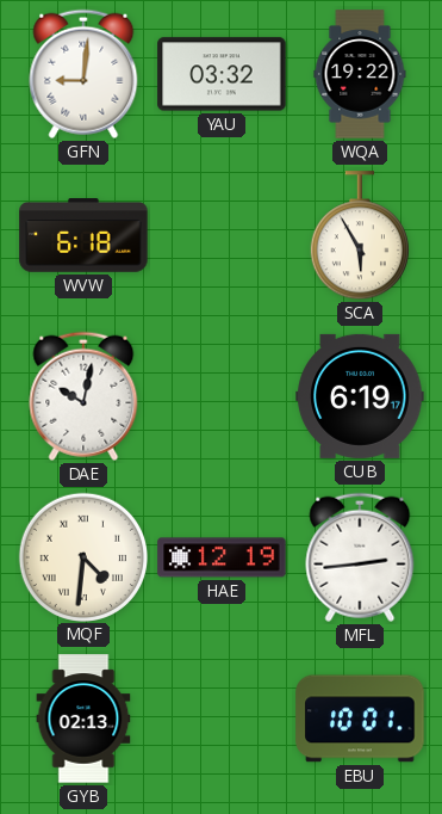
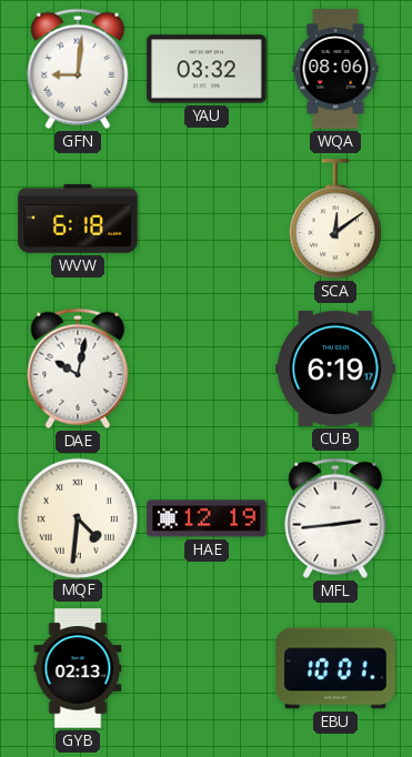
WQA: 19:22 -> 08:06 (335, 69)
SCA: 5:55 -> 12:09 (335, 220)
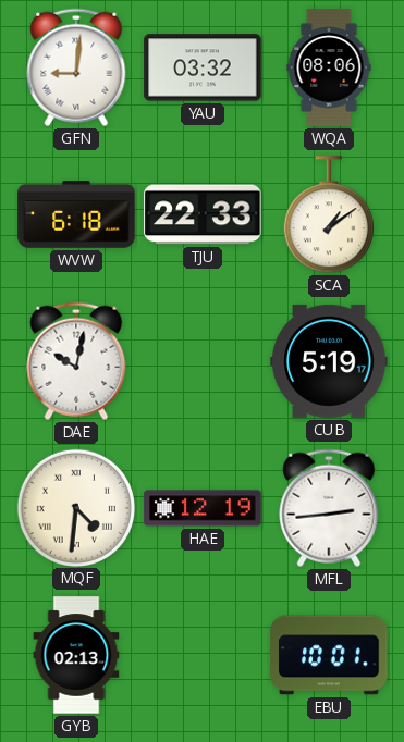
TJU: none -> 22:33 (203, 214)
SCA: 12:09 -> 1:09 (329, 215)
CUB: 6:19 -> 5:19 (329, 361)
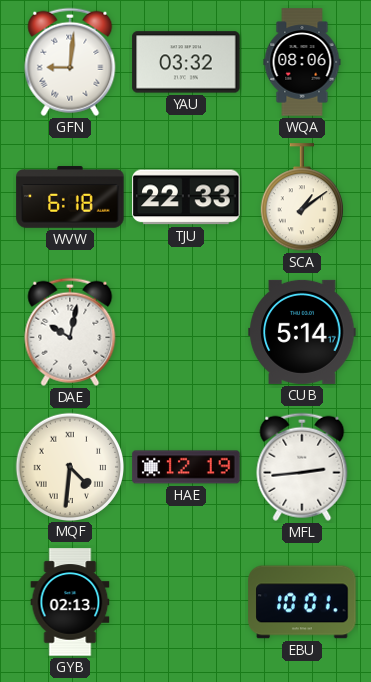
CUB: 5:19 -> 5:14 (302, 332)
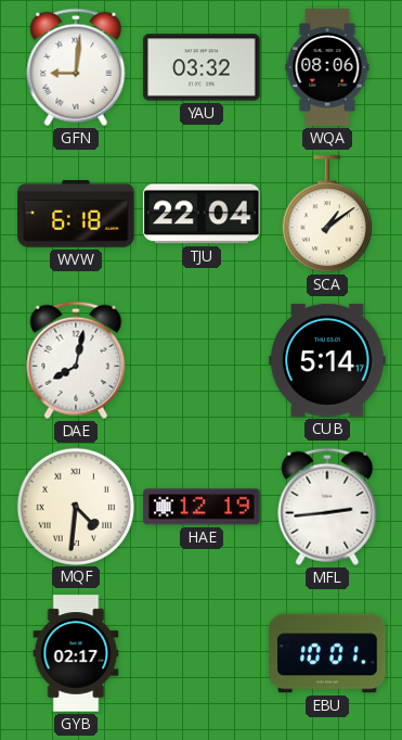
TJU: 22:33 -> 22:04 (202, 214)
DAE: 10:02 -> 8:02 (76, 360)
GYB: 02:13 -> 02:17 (76, 653)
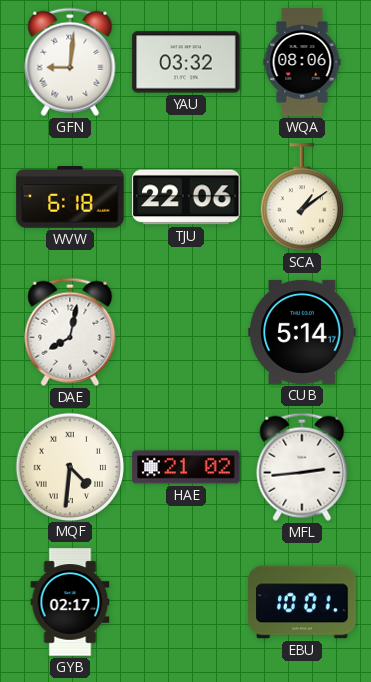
TJU: 22:04 -> 22:06 (186, 197)
HAE: 12:19 -> 21:02 (186, 467)
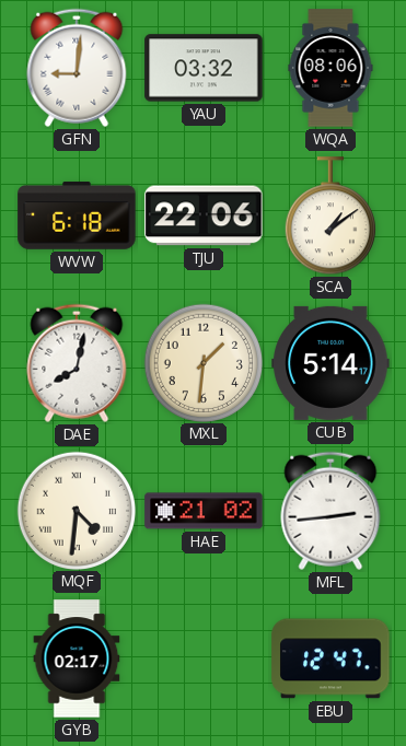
MXL: none -> 1:31 (202, 362)
EBU: 10:01 -> 12:47 (330, 658)
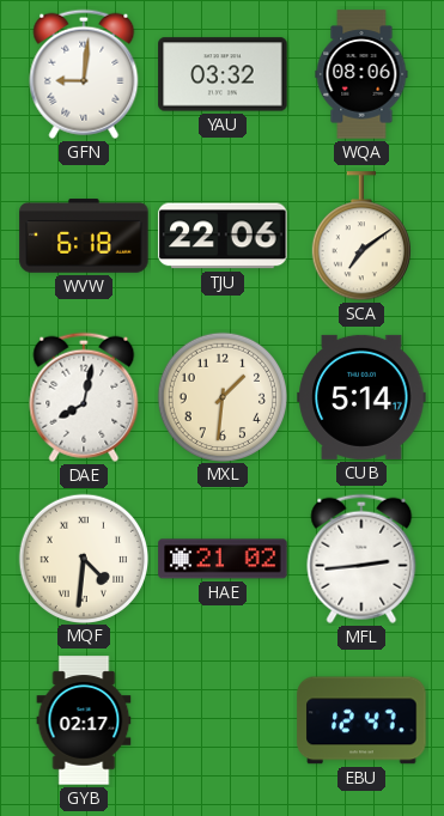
SCA: 1:09 -> 7:09 (361, 237)
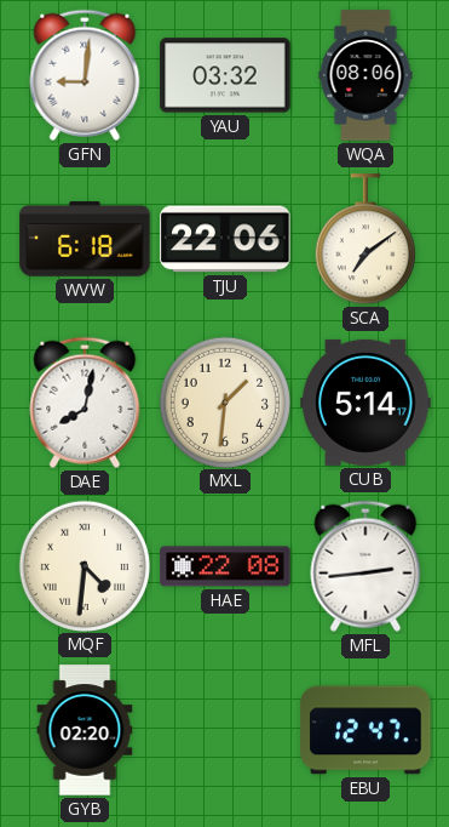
HAE: 21:02 -> 22:08 (225, 566)
GYB: 02:17 -> 02:20 (85, 730)
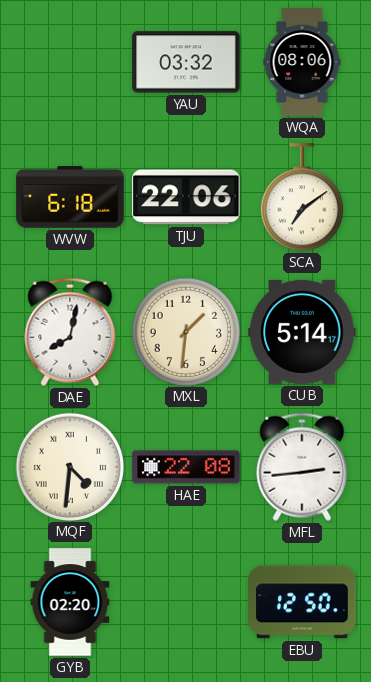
GFN: 9:01 -> none (85, 75)
EBU: 12:47 -> 12:50 (302, 602)
